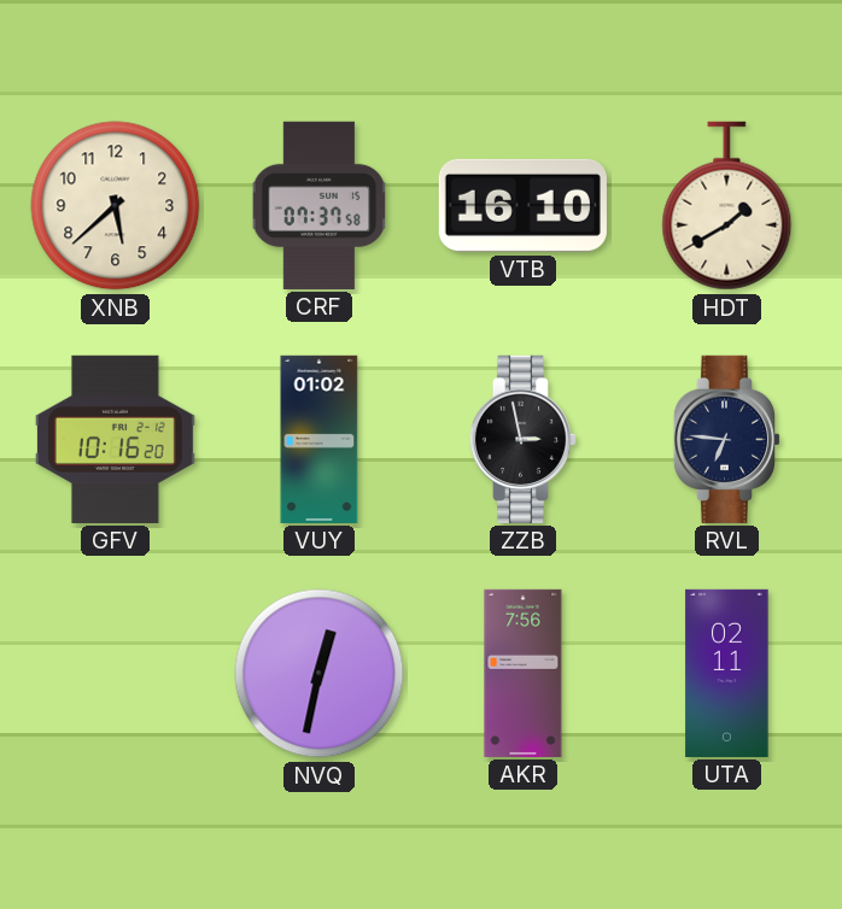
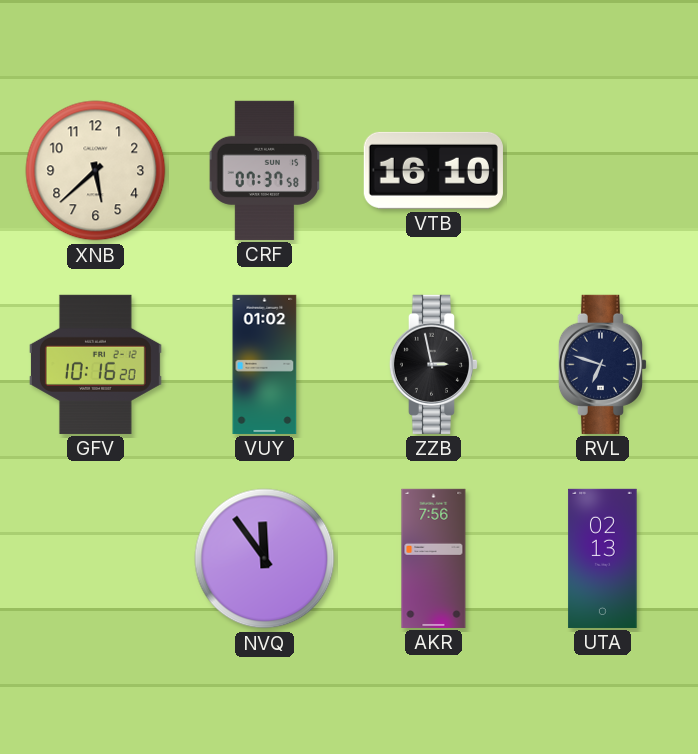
HDT: 1:40 -> none (727, 206)
RVL: 6:46 -> 6:48 (603, 364)
NVQ: 12:32 -> 11:54 (265, 559)
UTA: 02:11 -> 02:13 (603, 558)
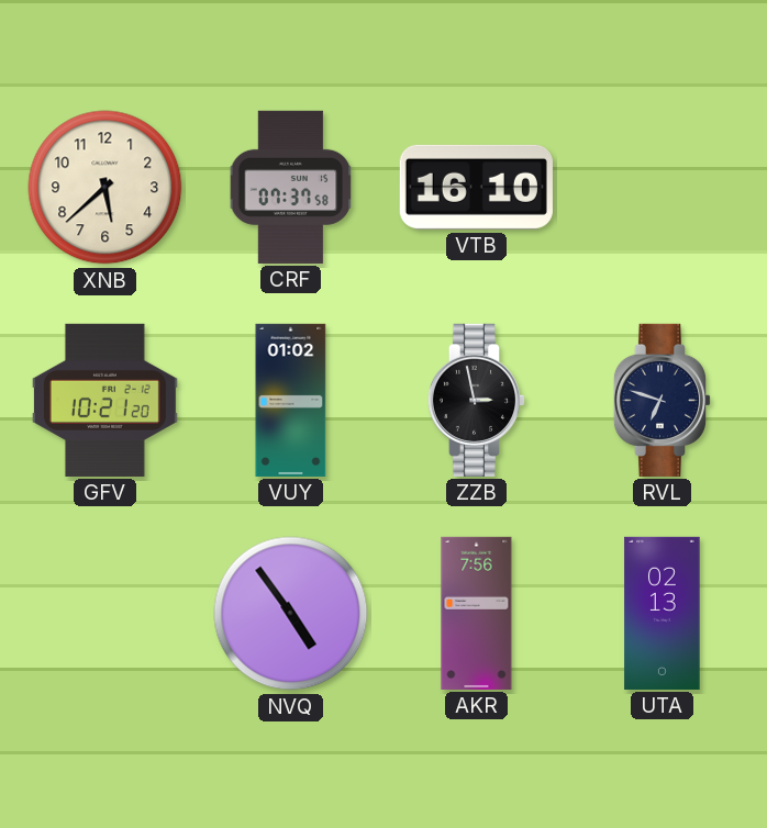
GFV: 10:16 -> 10:21 (104, 400)
NVQ: 11:54 -> 4:54 (291, 614)
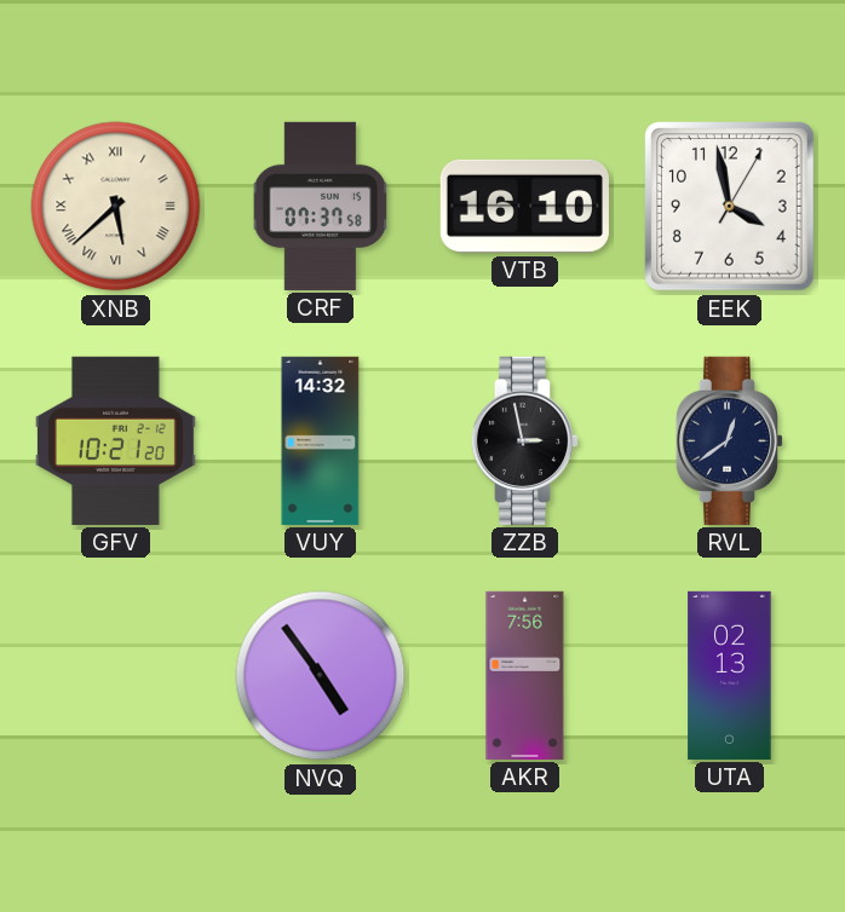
XNB numerals: Arabic -> Roman (116, 207)
EEK: none -> 3:58 (730, 207)
VUY: 01:02 -> 14:32 (321, 440)
RVL: 6:48 -> 12:39 (730, 440)
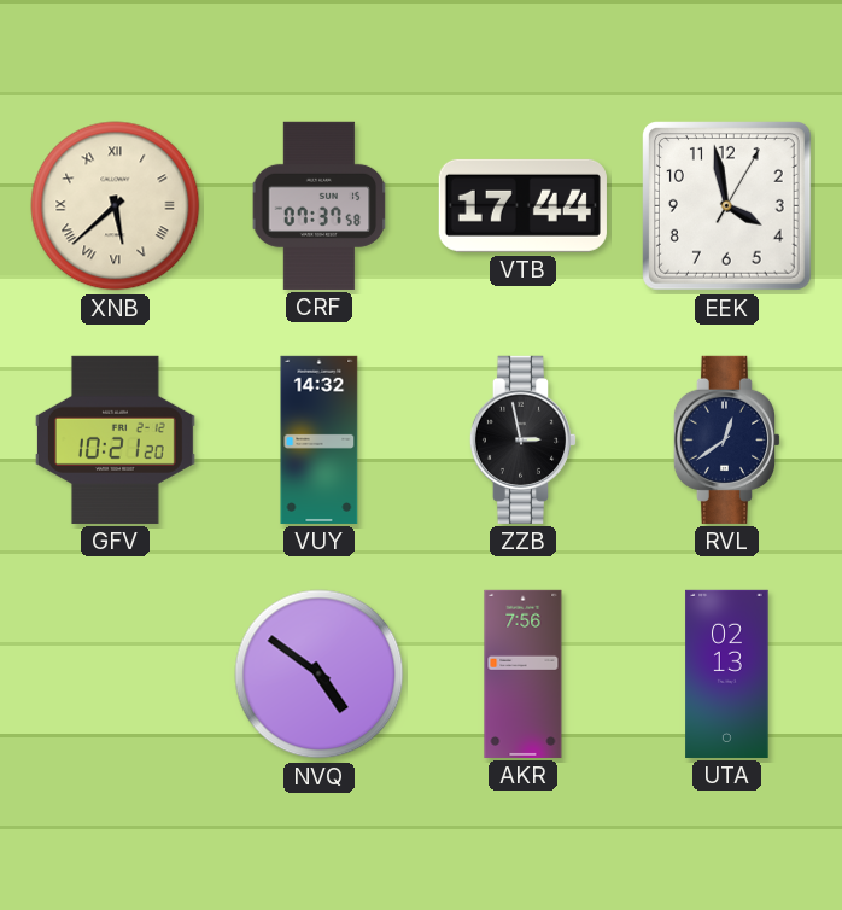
VTB: 16:10 -> 17:44 (522, 205)
NVQ: 4:54 -> 4:51 (320, 675)
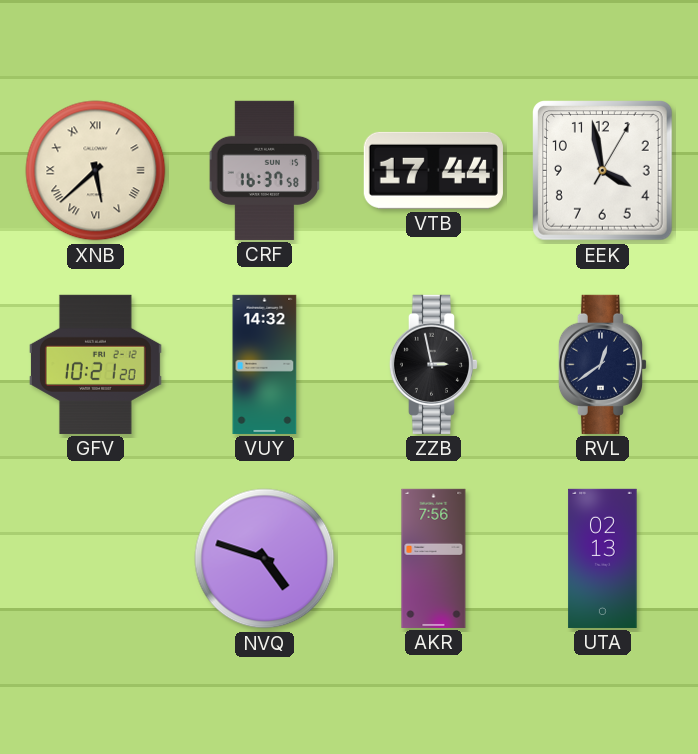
CRF: 07:37 -> 16:37 (265, 170)
NVQ: 4:51 -> 4:48 (265, 559)
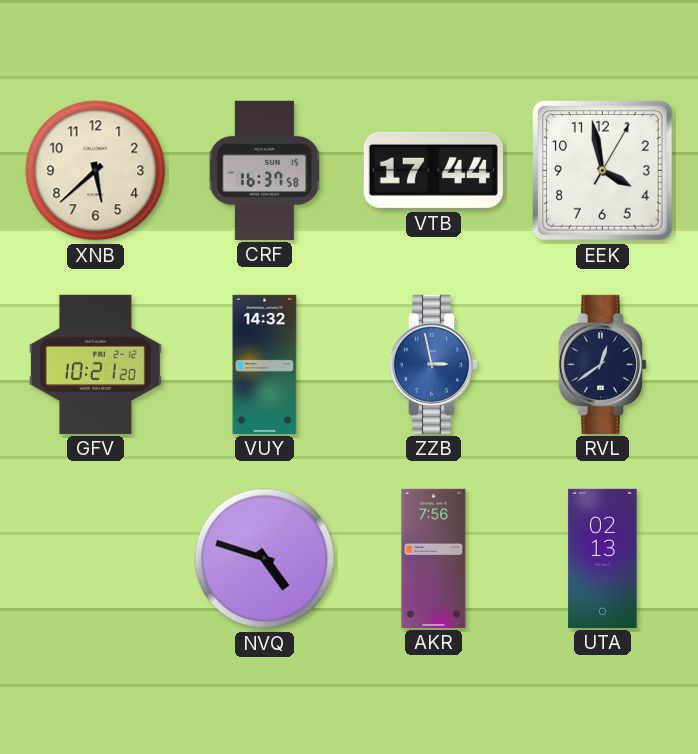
XNB numerals: Roman -> Arabic (96, 171)
ZZB dial: black -> blue (434, 364)
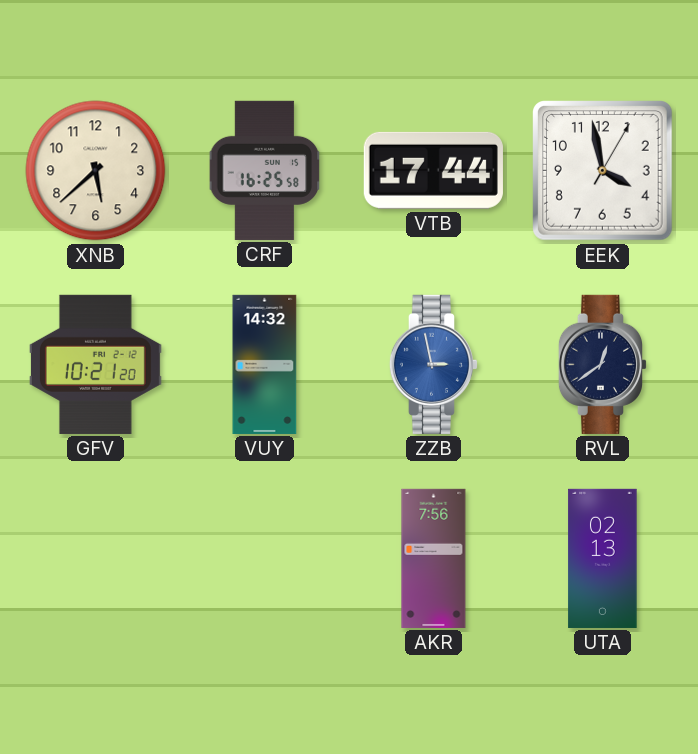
CRF: 16:37 -> 16:25 (265, 170)
NVQ: 4:48 -> none (265, 559)
